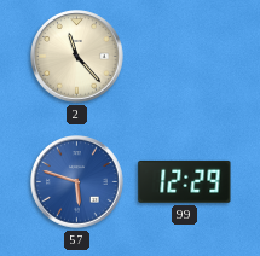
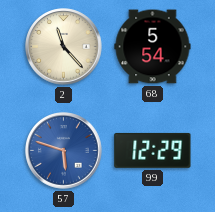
68: none -> 5:54 (153, 47)
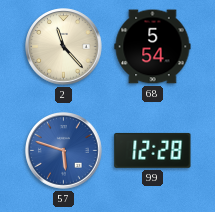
99: 12:29 -> 12:28 (153, 150)
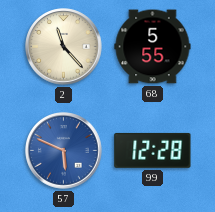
68: 5:54 -> 5:55 (153, 47)
57: 5:48 -> 5:49 (64, 151)
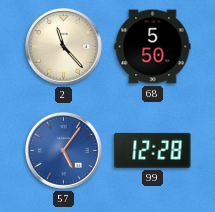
68: 5:55 -> 5:50 (153, 47)
57: 5:49 -> 5:06 (64, 151)
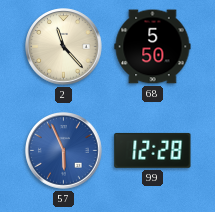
57: 5:06 -> 5:56 (64, 151)
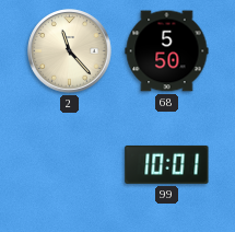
57: 5:56 -> none (64, 151)
99: 12:28 -> 10:01 (167, 164)
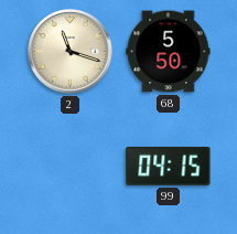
2: 11:23 -> 11:18 (71, 52)
99: 10:01 -> 04:15 (169, 166)
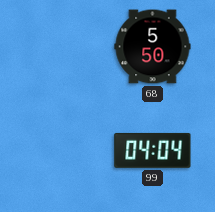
2: 11:18 -> none (71, 52)
99: 04:15 -> 04:04 (153, 150)
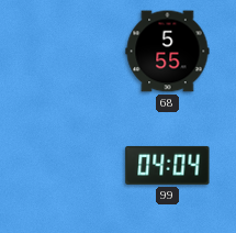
68: 5:50 -> 5:55 (168, 52)
